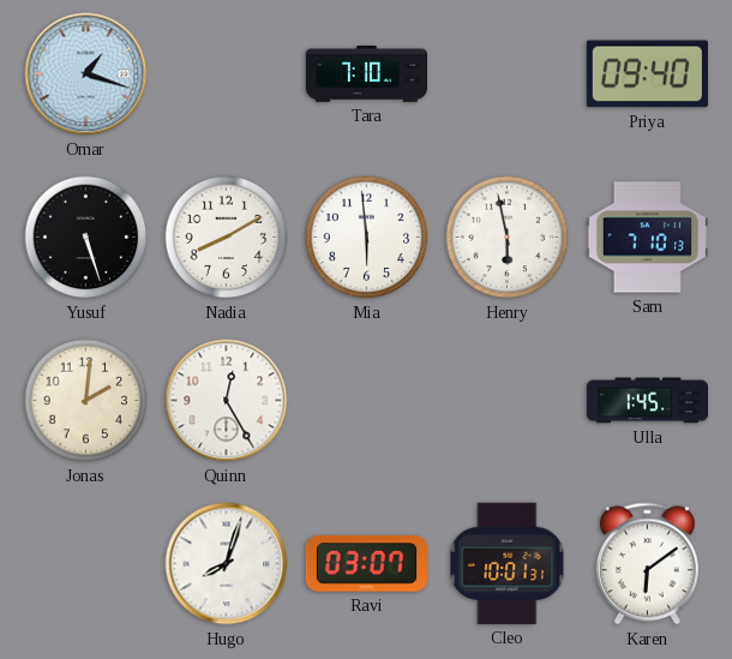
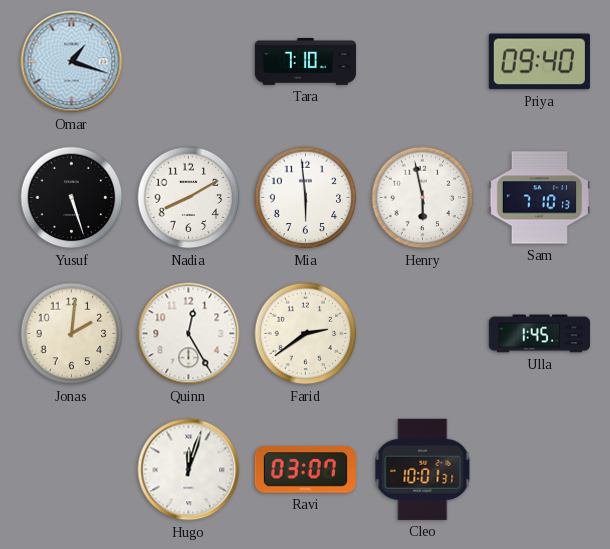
Farid: none -> 2:39 (306, 334)
Hugo: 8:03 -> 12:03 (189, 470)
Karen: 6:09 -> none (647, 564)
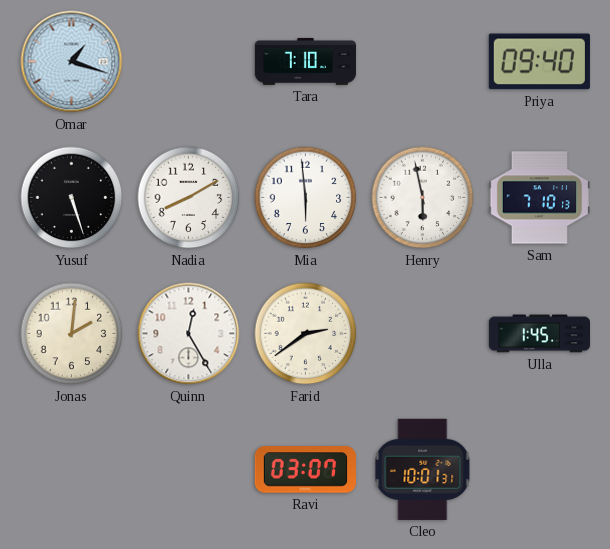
Hugo: 12:03 -> none (189, 470)
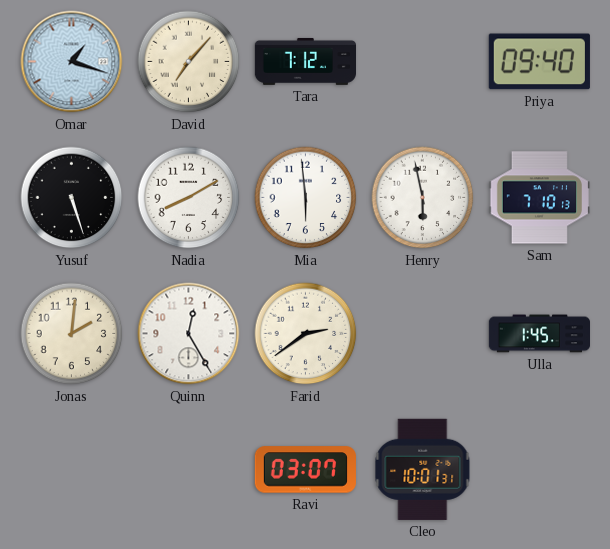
David: none -> 7:07 (189, 62)
Tara: 7:10 -> 7:12 (305, 61)
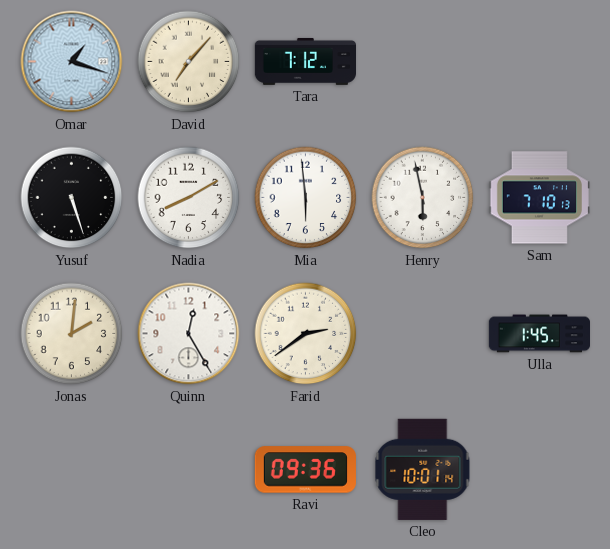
Priya: 09:40 -> none (539, 62)
Ravi: 03:07 -> 09:36 (305, 470)
Cleo: 10:01:31 -> 10:01:14 (423, 469)
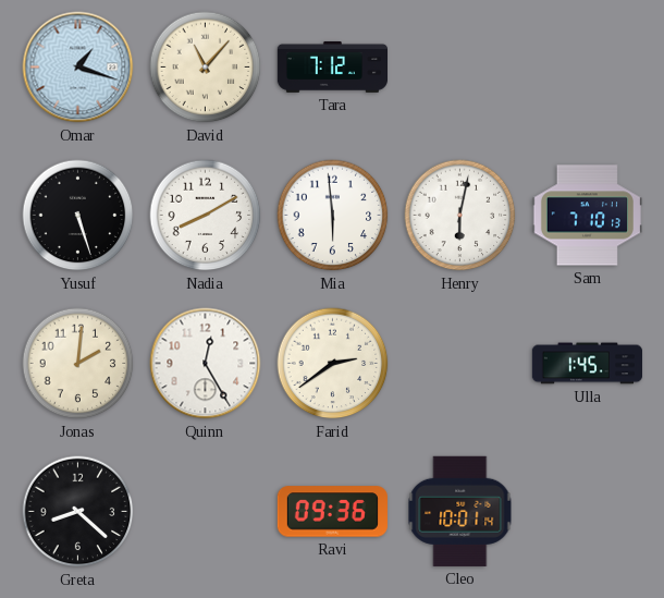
David: 7:07 -> 11:07 (206, 68)
Henry: 5:58 -> 6:02 (460, 216)
Greta: none -> 8:22 (78, 512)
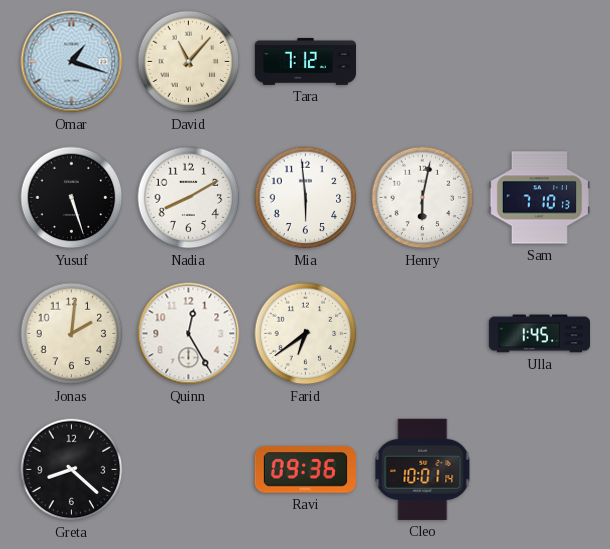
Farid: 2:39 -> 6:39 (306, 334)
